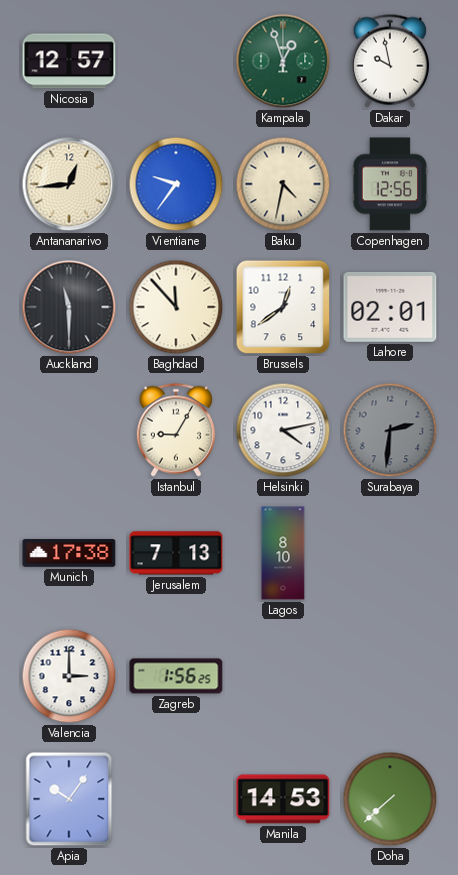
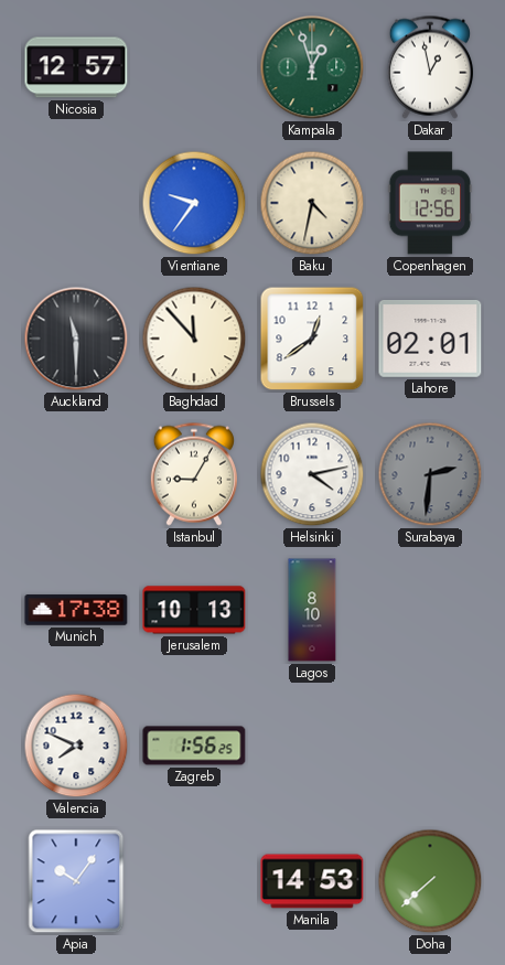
Dakar: 9:58 -> 12:58 (430, 67)
Antananarivo: 12:44 -> none (69, 184)
Jerusalem: 7:13 -> 10:13 (194, 610)
Valencia: 3:00 -> 7:49 (76, 746)
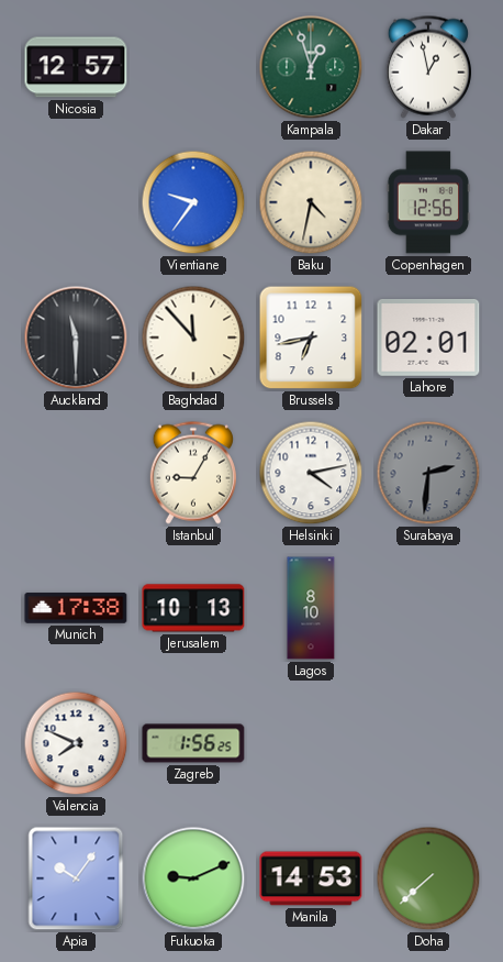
Brussels: 12:39 -> 6:43 (311, 338)
Fukuoka: none -> 9:11 (193, 878)
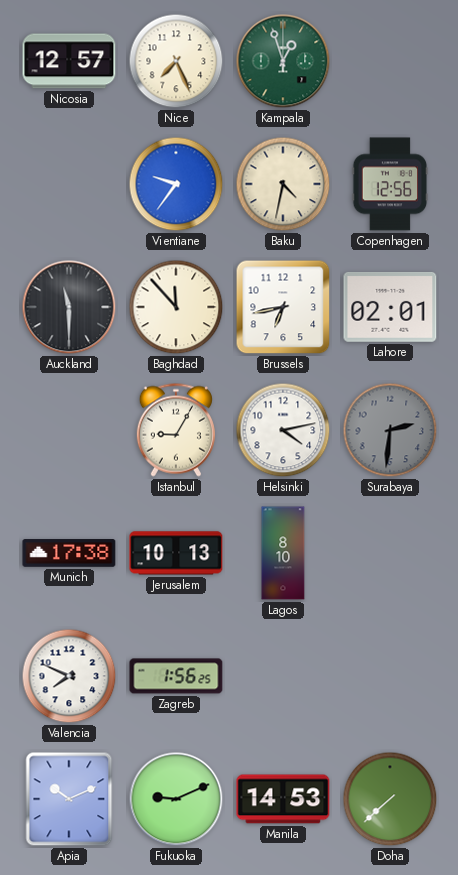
Nice: none -> 7:26 (176, 61)
Dakar: 12:58 -> none (428, 67)
Apia: 10:06 -> 10:11 (69, 799)
